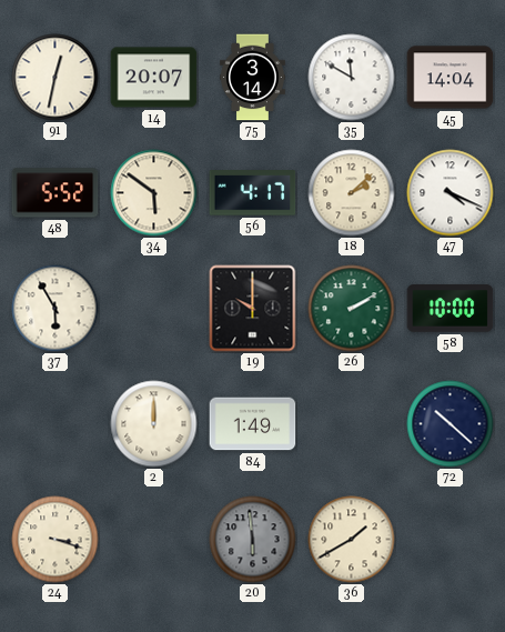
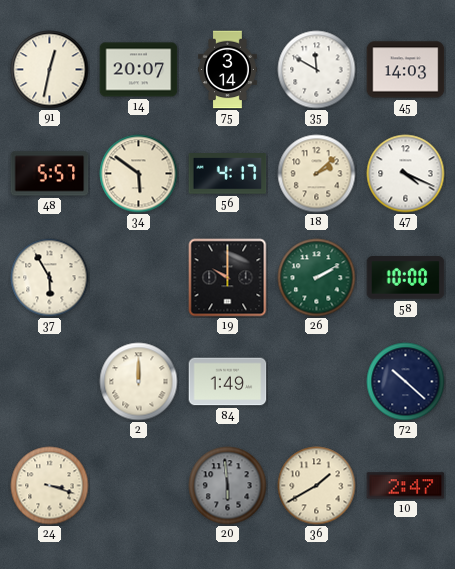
45: 14:04 -> 14:03 (406, 70)
48: 5:52 -> 5:57 (50, 174)
10: none -> 2:47 (406, 486)
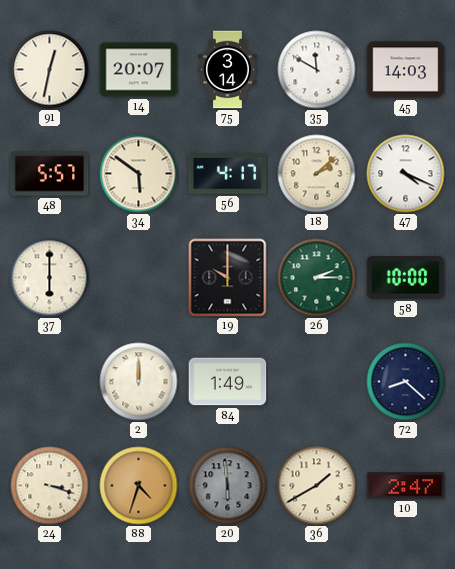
37: 5:55 -> 6:00 (50, 278)
26: 2:10 -> 2:15 (317, 278)
72: 10:22 -> 8:22 (406, 382)
88: none -> 4:33 (139, 486)
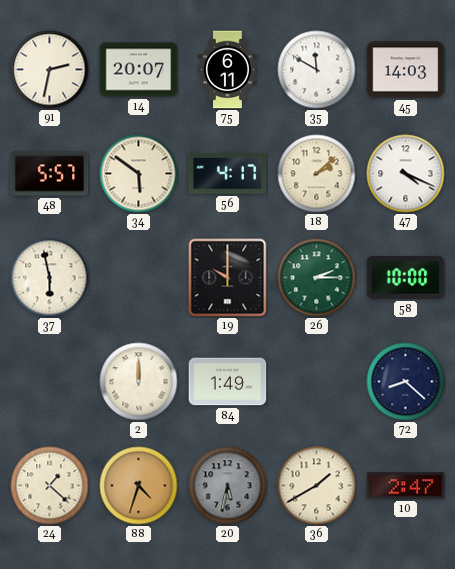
91: 12:32 -> 2:32 (50, 70)
75: 3:14 -> 6:11 (228, 70)
37: 6:00 -> 5:58 (50, 278)
24: 3:18 -> 1:22 (50, 486)
20: 5:59 -> 5:32 (228, 486)
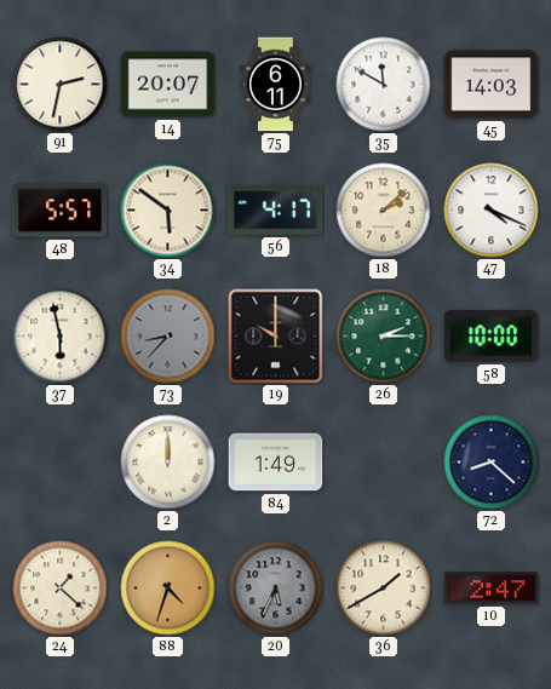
73: none -> 8:37 (168, 337)
20: 5:32 -> 5:34 (276, 588)
